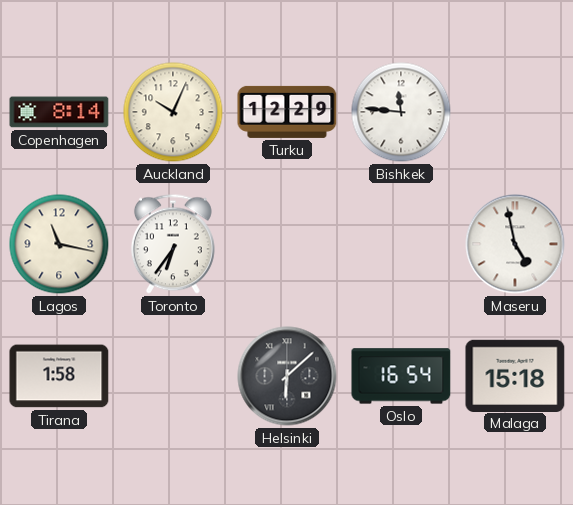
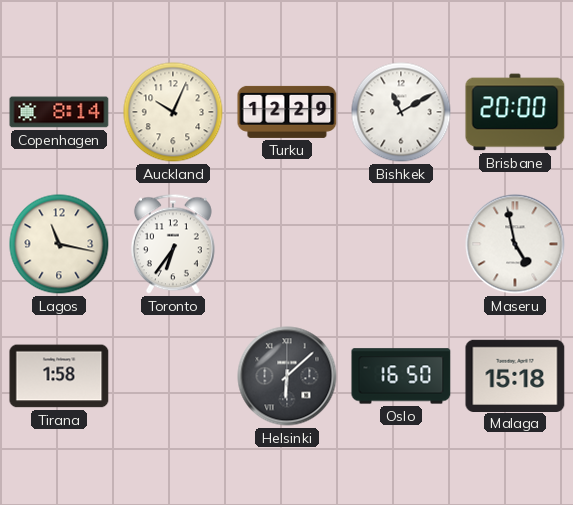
Bishkek: 11:46 -> 11:10 (401, 112)
Brisbane: none -> 20:00 (515, 112)
Oslo: 16:54 -> 16:50 (401, 376)
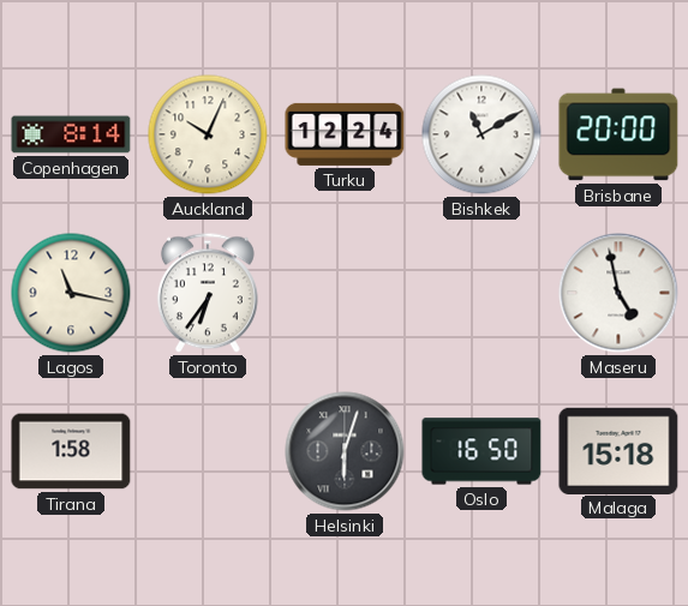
Turku: 12:29 -> 12:24 (345, 134)
Helsinki: 6:08 -> 6:03 (345, 451)
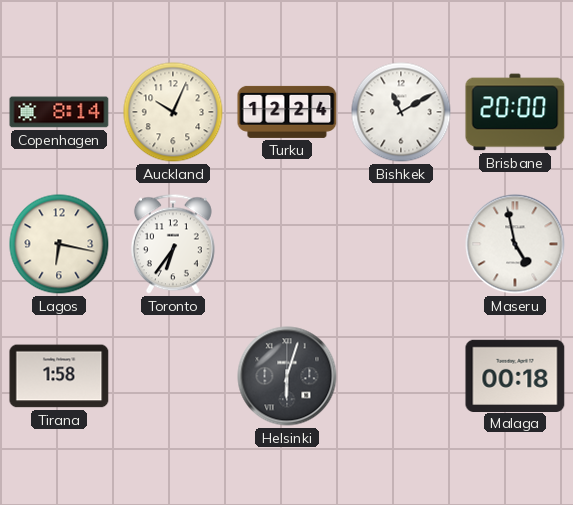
Lagos: 11:17 -> 6:17 (59, 244)
Oslo: 16:50 -> none (481, 451)
Malaga: 15:18 -> 00:18 (515, 375)
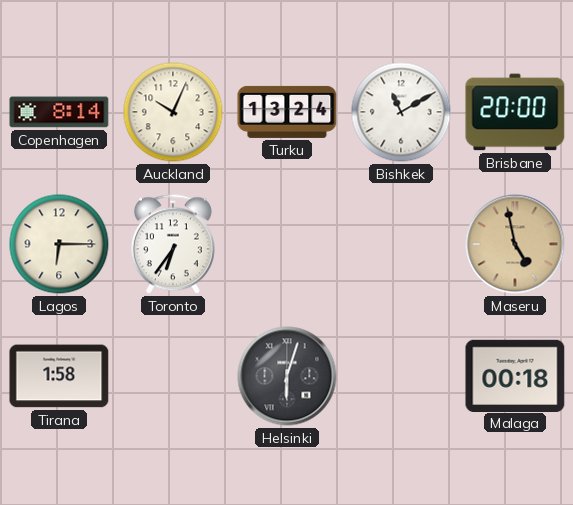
Turku: 12:24 -> 13:24 (287, 112)
Lagos: 6:17 -> 6:15 (59, 244)
Maseru dial: white -> champagne (515, 244)
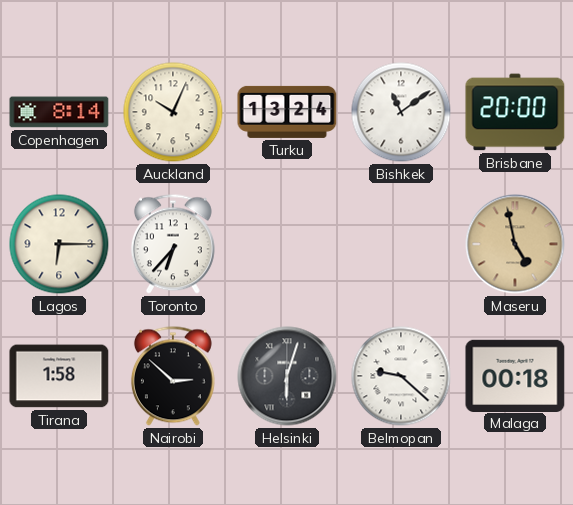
Bishkek: 11:10 -> 11:09 (401, 112)
Toronto: 6:36 -> 6:37 (173, 244)
Nairobi: none -> 2:52 (173, 376)
Belmopan: none -> 9:22 (401, 376)
